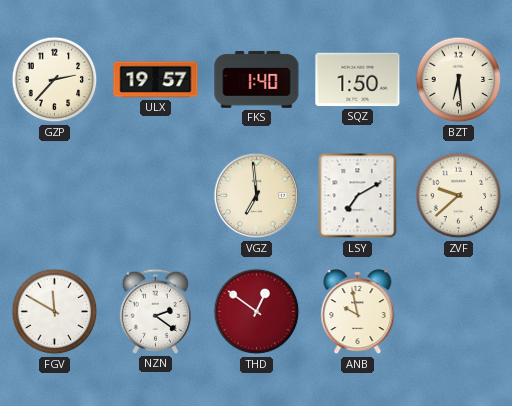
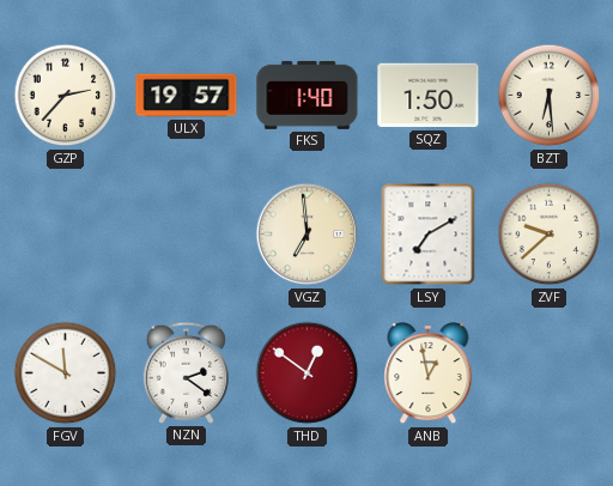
ANB: 9:58 -> 12:58 (429, 375)
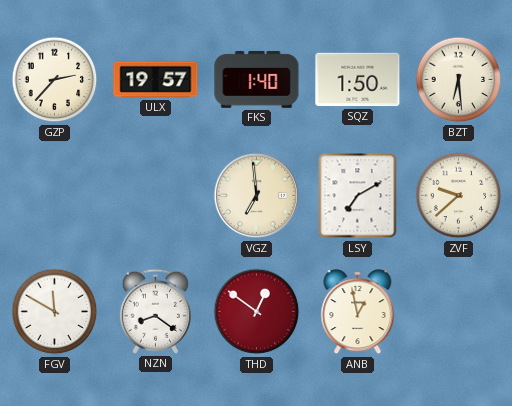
NZN: 2:21 -> 8:21 (155, 311)
